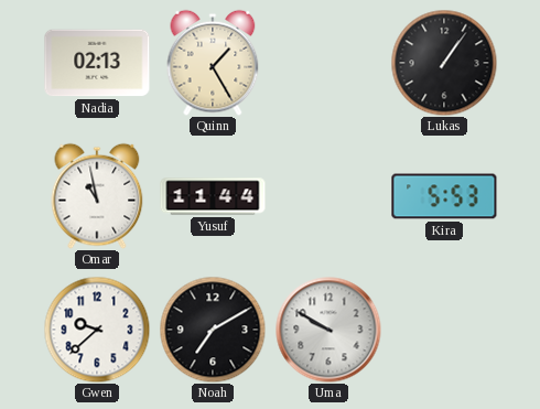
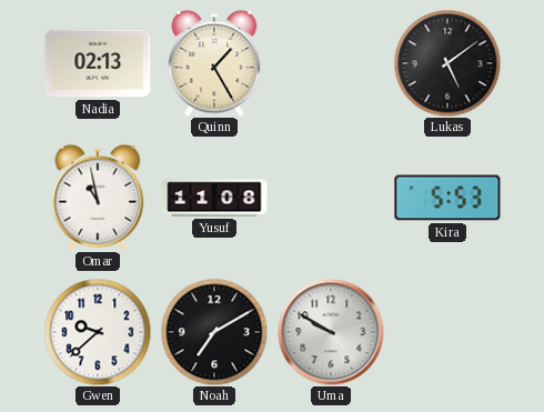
Lukas: 1:06 -> 5:09 (447, 63)
Yusuf: 11:44 -> 11:08 (214, 198)
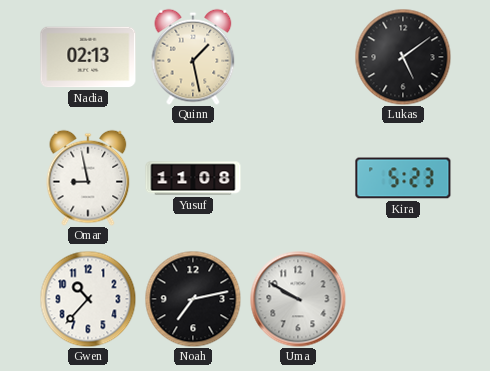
Quinn: 1:25 -> 1:28 (193, 57)
Omar: 10:58 -> 8:58 (88, 178)
Kira: 5:53 -> 5:23 (403, 178)
Gwen: 9:38 -> 10:37 (88, 299)
Noah: 7:10 -> 7:13 (193, 299)
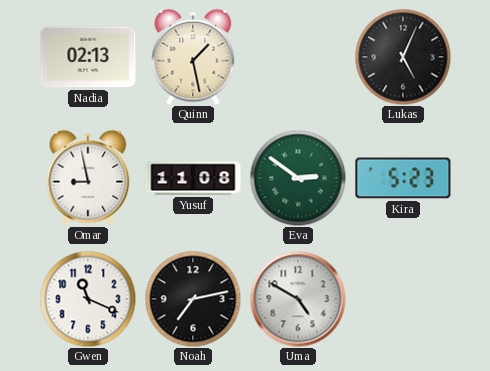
Lukas: 5:09 -> 5:04 (403, 57)
Eva: none -> 2:51 (298, 178)
Gwen: 10:37 -> 11:19 (88, 299)
Uma: 9:50 -> 4:50 (298, 299)
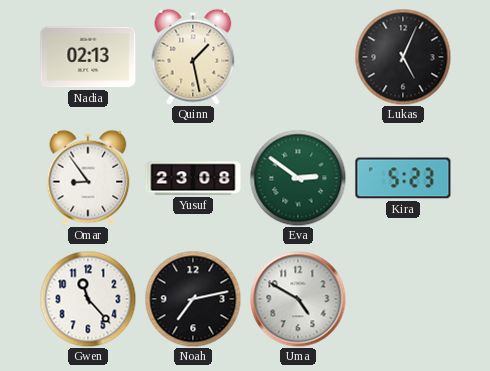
Omar: 8:58 -> 8:54 (88, 178)
Yusuf: 11:08 -> 23:08 (193, 178)
Gwen: 11:19 -> 11:23 (88, 299)
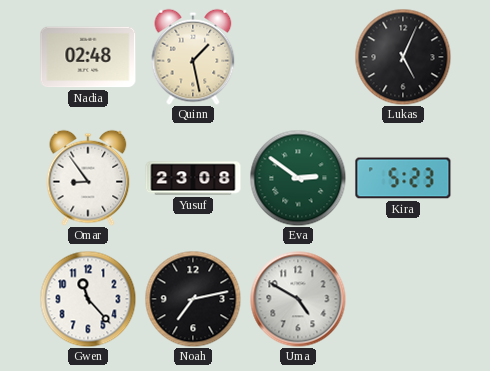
Nadia: 02:13 -> 02:48 (88, 57)
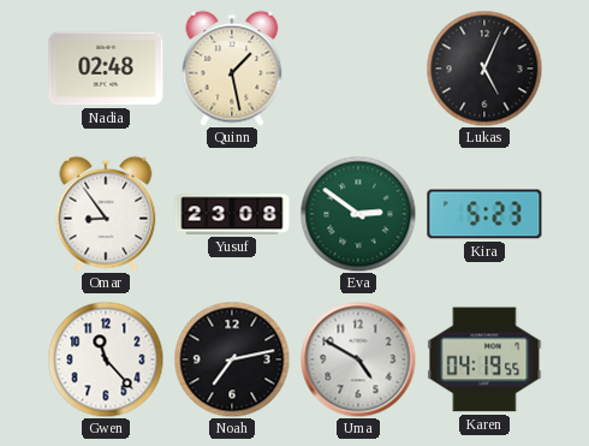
Karen: none -> 04:19 (484, 359)
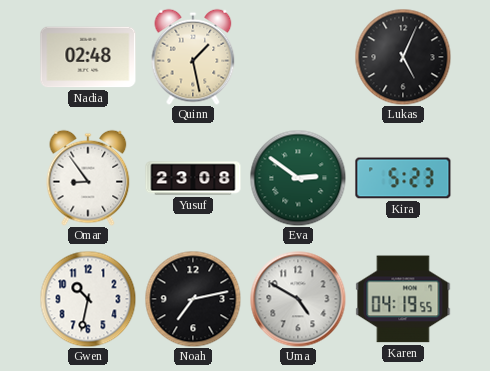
Gwen: 11:23 -> 10:32 (88, 299)
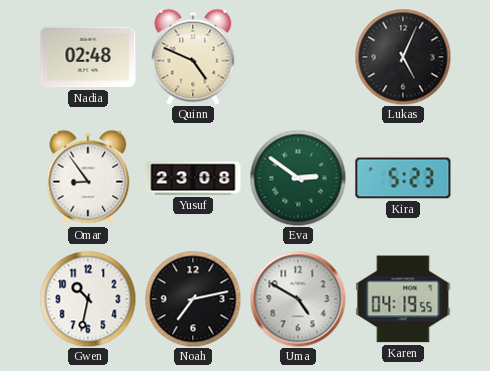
Quinn: 1:28 -> 4:49 (193, 57)
